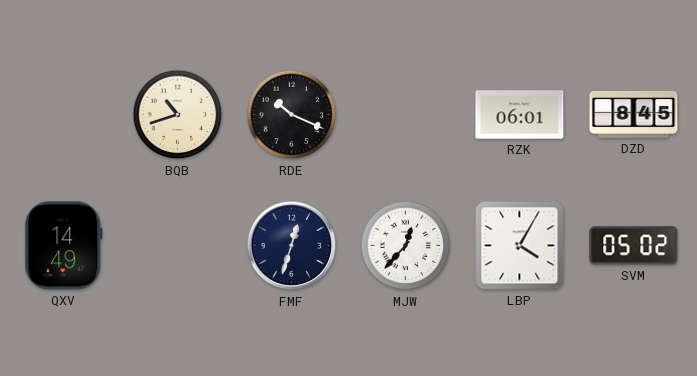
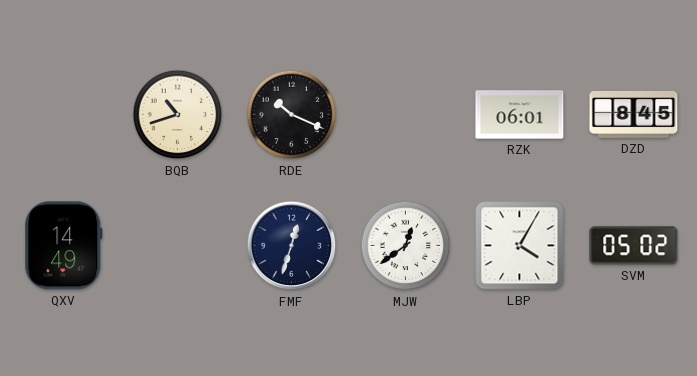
MJW: 12:37 -> 12:39 (406, 246)
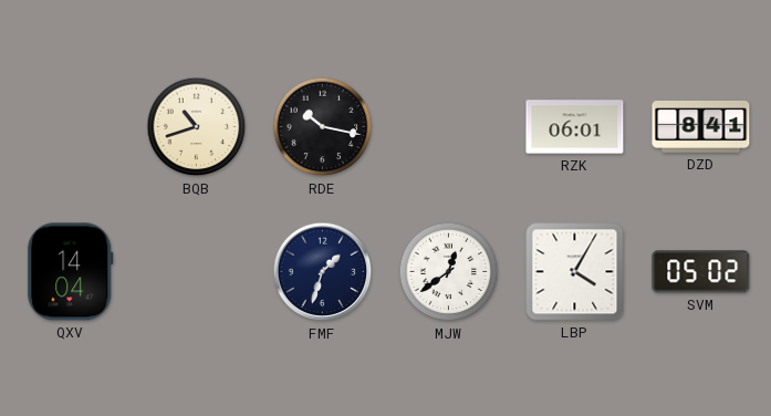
RDE: 10:19 -> 10:17 (323, 127)
DZD: 8:45 -> 8:41 (701, 126)
QXV: 14:49 -> 14:04 (71, 272)
FMF: 12:33 -> 1:33 (323, 272)
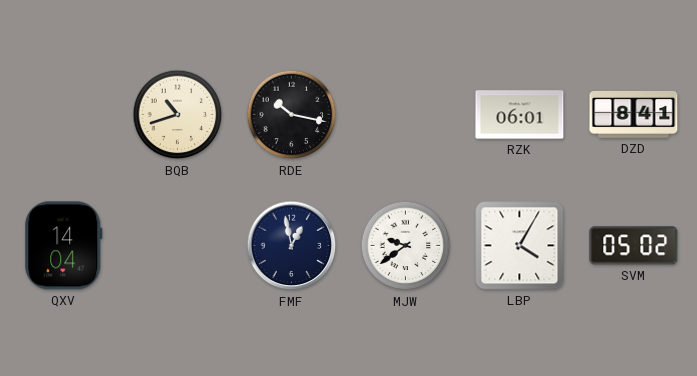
FMF: 1:33 -> 12:58 (292, 246)
MJW: 12:39 -> 9:39 (406, 246)
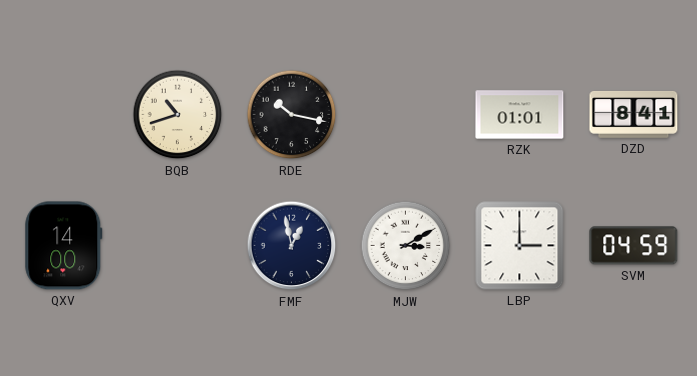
RZK: 06:01 -> 01:01 (520, 115)
QXV: 14:04 -> 14:00 (64, 246)
MJW: 9:39 -> 3:10 (406, 246)
LBP: 4:05 -> 3:00 (520, 246)
SVM: 05:02 -> 04:59 (634, 246)
